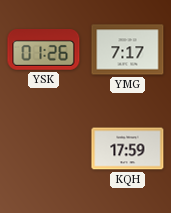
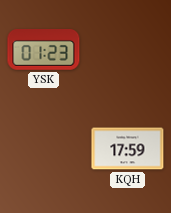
YSK: 01:26 -> 01:23 (44, 50)
YMG: 7:17 -> none (128, 50)
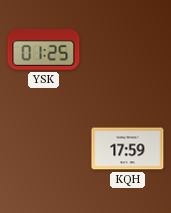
YSK: 01:23 -> 01:25 (44, 50)
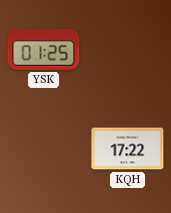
KQH: 17:59 -> 17:22 (128, 149)
